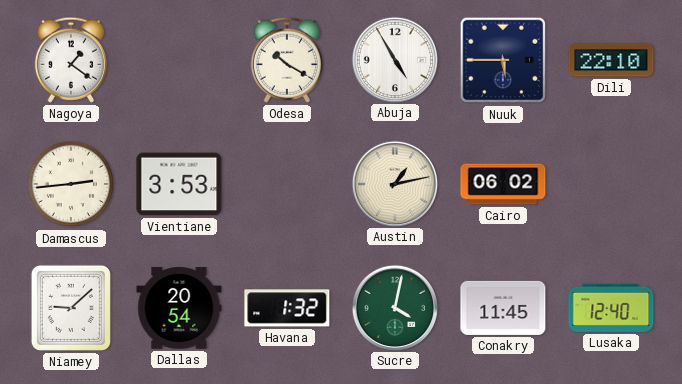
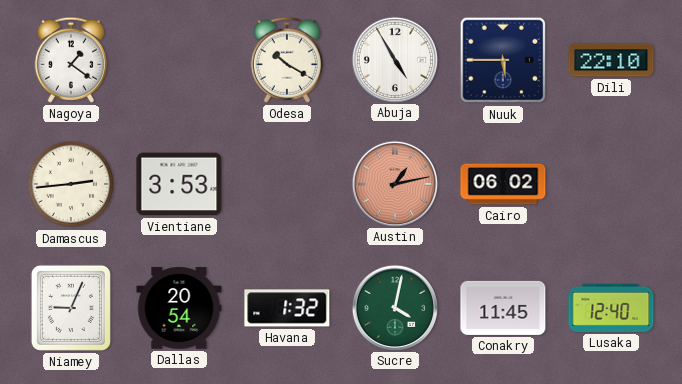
Austin dial: cream -> salmon (394, 183)
Niamey: 9:08 -> 9:04 (71, 308)
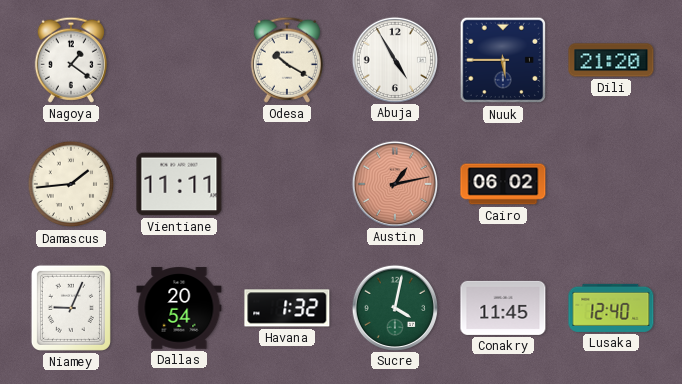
Dili: 22:10 -> 21:20 (611, 60)
Damascus: 2:44 -> 1:44 (71, 184)
Vientiane: 3:53 -> 11:11 (179, 184)
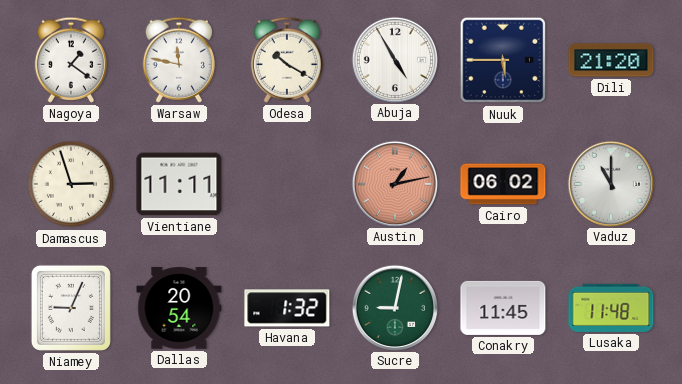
Warsaw: none -> 11:47 (179, 60)
Damascus: 1:44 -> 2:57 (71, 184)
Vaduz: none -> 11:00 (610, 183)
Sucre: 4:02 -> 9:02 (394, 307)
Lusaka: 12:40 -> 11:48 (611, 308)
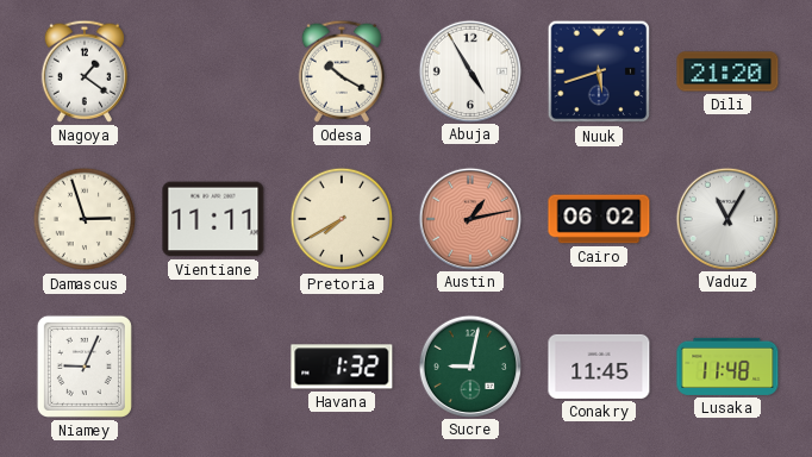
Warsaw: 11:47 -> none (179, 60)
Nuuk: 5:45 -> 5:42 (599, 71)
Pretoria: none -> 7:40 (342, 219)
Vaduz: 11:00 -> 11:05 (726, 218)
Dallas: 20:54 -> none (179, 308)
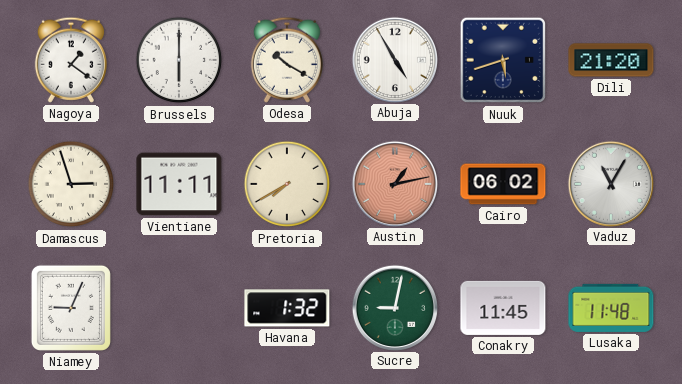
Brussels: none -> 6:00 (179, 60)
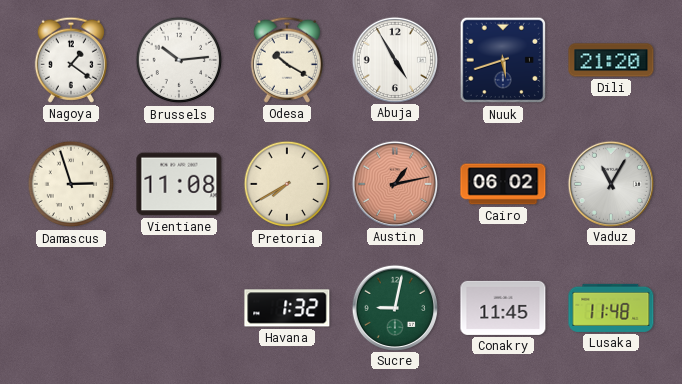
Brussels: 6:00 -> 10:14 (179, 60)
Vientiane: 11:11 -> 11:08 (179, 184)
Niamey: 9:04 -> none (71, 308)
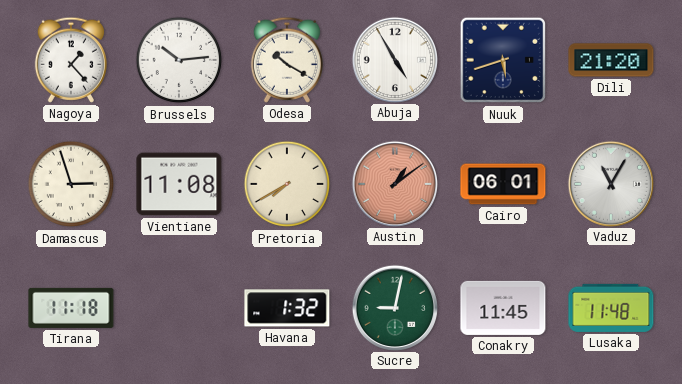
Nagoya: 1:21 -> 1:23 (71, 60)
Austin: 1:13 -> 1:09 (394, 183)
Cairo: 06:02 -> 06:01 (503, 184)
Tirana: none -> 11:18 (71, 308)
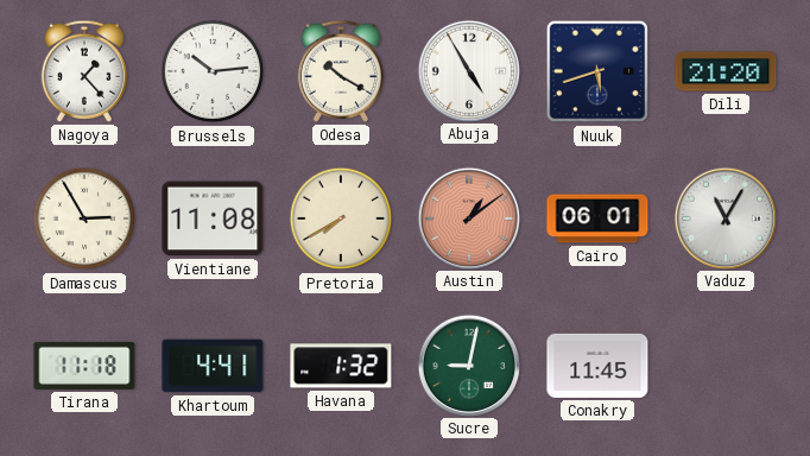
Damascus: 2:57 -> 2:55 (84, 218)
Khartoum: none -> 4:41 (213, 366)
Lusaka: 11:48 -> none (611, 308)
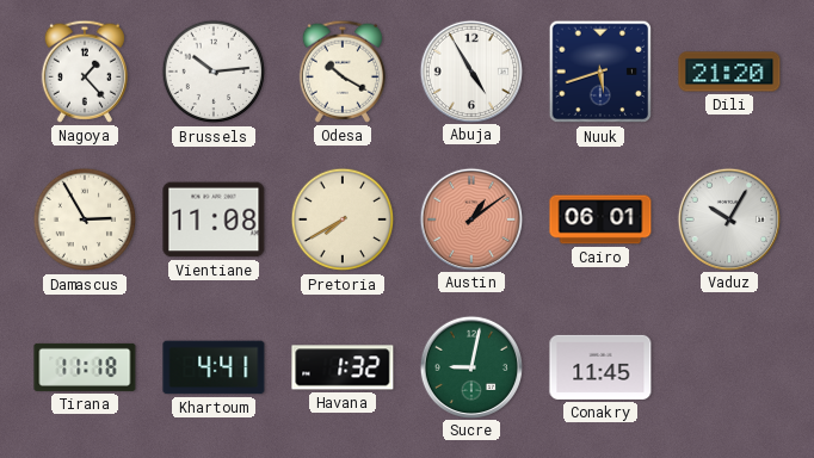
Vaduz: 11:05 -> 10:05 (728, 218)
